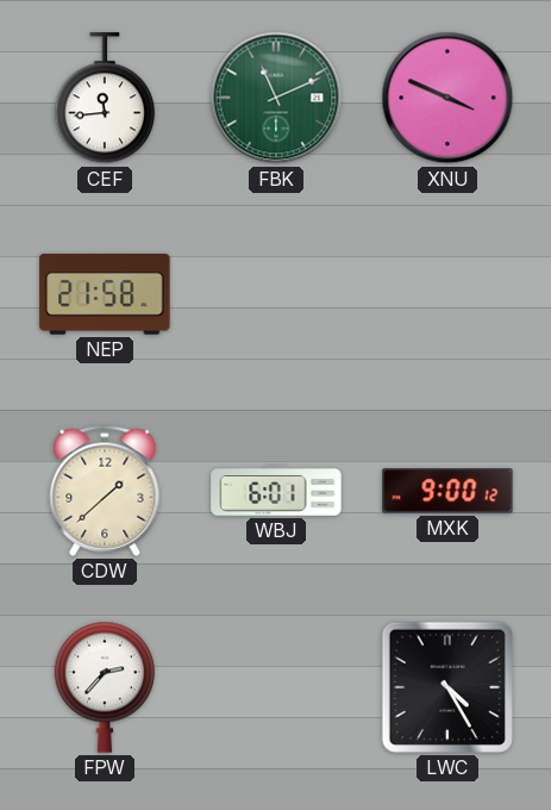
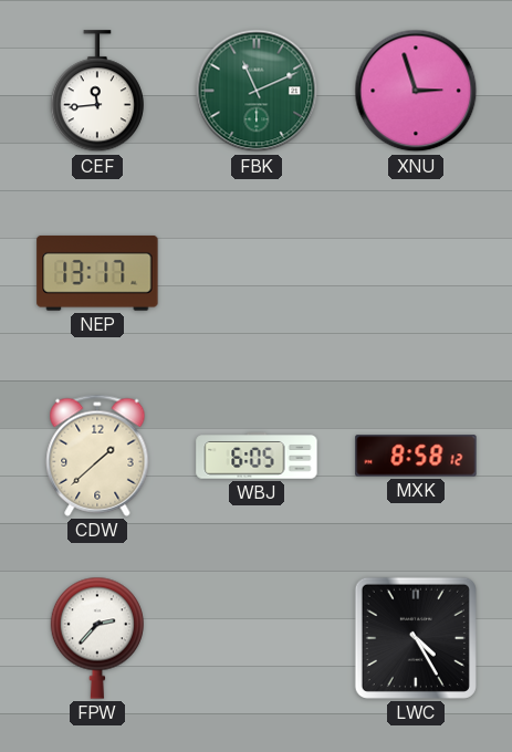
XNU: 3:49 -> 2:57 (416, 91)
NEP: 21:58 -> 13:17 (97, 273)
WBJ: 6:01 -> 6:05 (257, 456)
MXK: 9:00 -> 8:58 (416, 456)
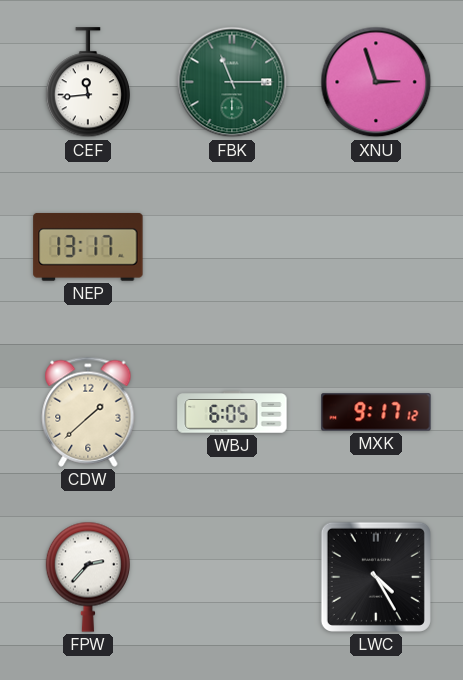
FBK: 11:11 -> 11:15 (232, 82)
MXK: 8:58 -> 9:17 (376, 412)
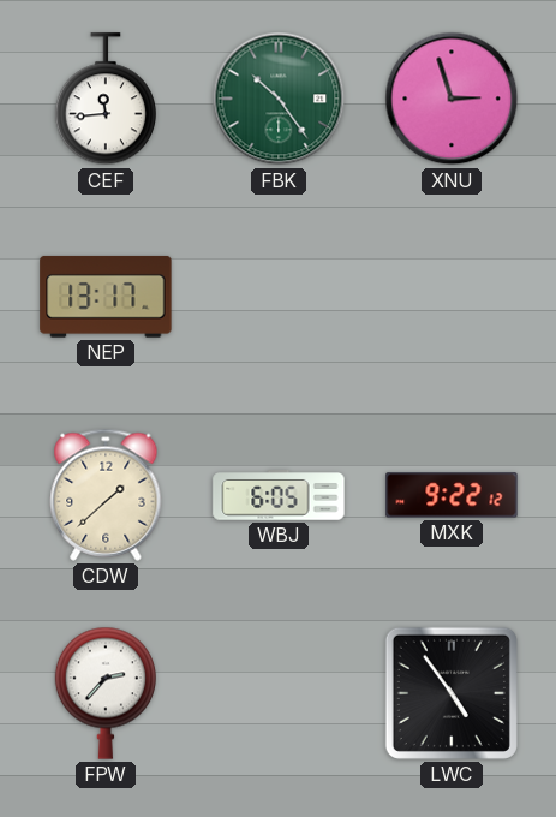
FBK: 11:15 -> 10:24 (279, 99)
MXK: 9:17 -> 9:22 (452, 495)
LWC: 4:25 -> 4:54 (452, 693)
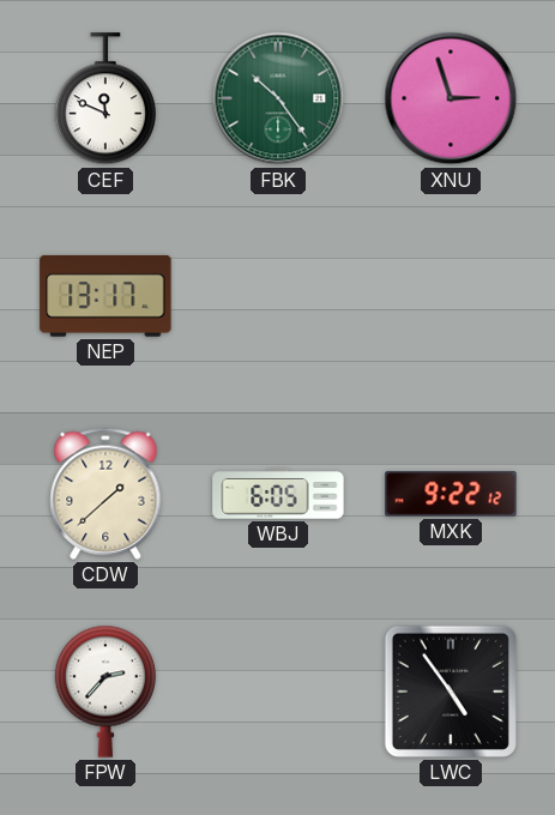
CEF: 11:44 -> 11:49 (105, 99)
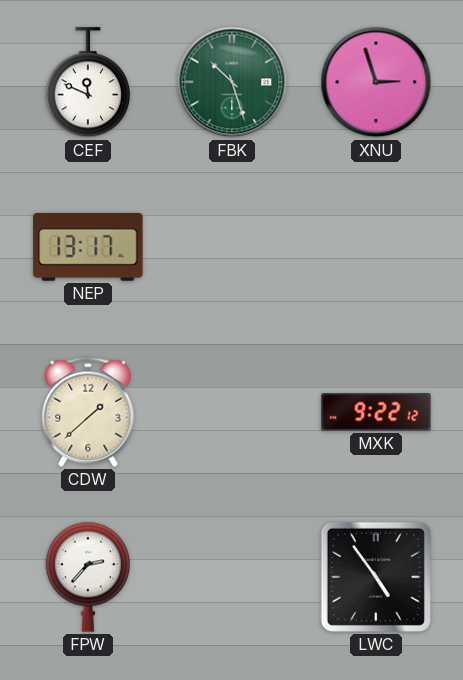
FBK: 10:24 -> 10:27 (232, 82)
WBJ: 6:05 -> none (278, 494)
